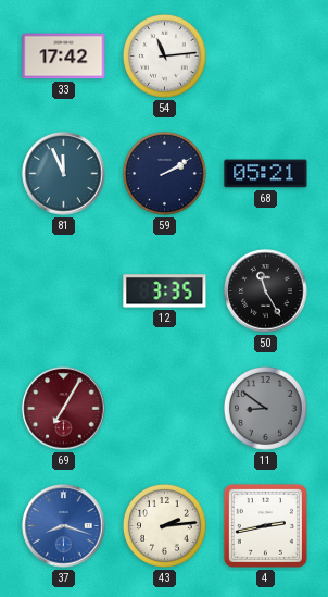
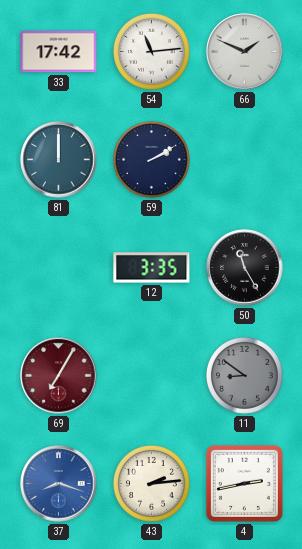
66: none -> 1:49 (245, 52)
81: 11:56 -> 12:00 (59, 160)
68: 05:21 -> none (266, 174)
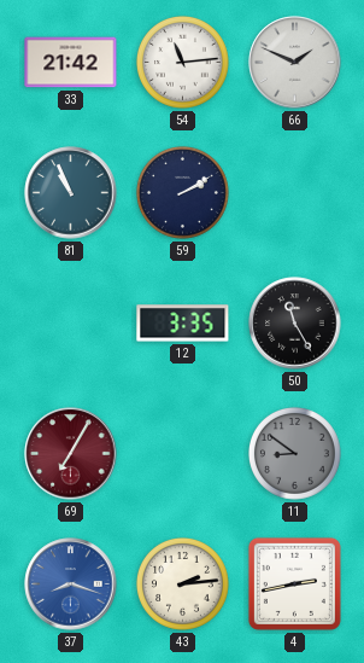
33: 17:42 -> 21:42 (71, 63)
81: 12:00 -> 10:56 (71, 193)
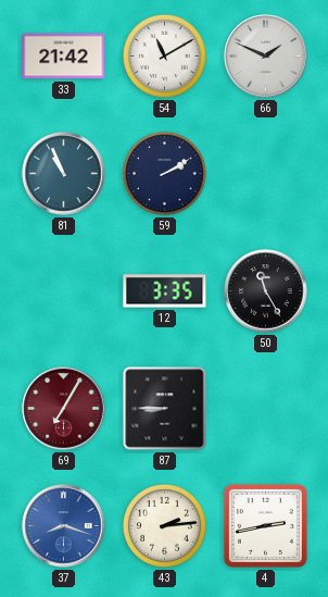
54: 11:14 -> 11:10 (165, 57)
87: none -> 8:45 (165, 409)
11: 8:51 -> none (295, 454)
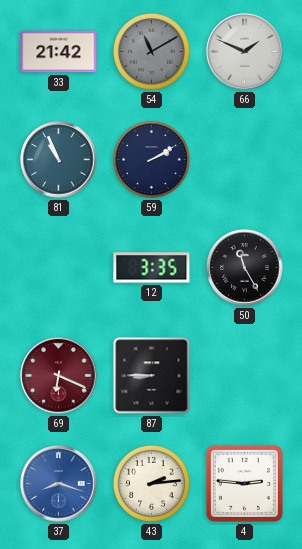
54 dial: white -> grey (152, 52)
69: 7:05 -> 6:19 (59, 376)
4: 2:43 -> 2:46 (244, 483)
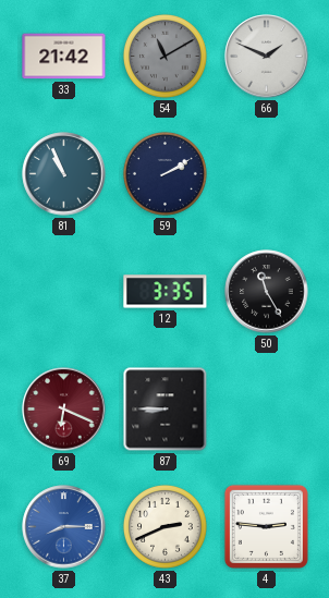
37: 8:18 -> 8:15 (64, 527)
43: 2:14 -> 2:41 (166, 527)
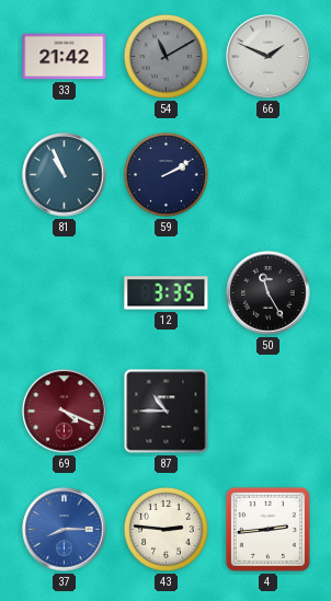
69: 6:19 -> 4:19 (65, 412)
87: 8:45 -> 10:45 (167, 412)
43: 2:41 -> 2:46 (167, 530)
4: 2:46 -> 2:44 (267, 529)
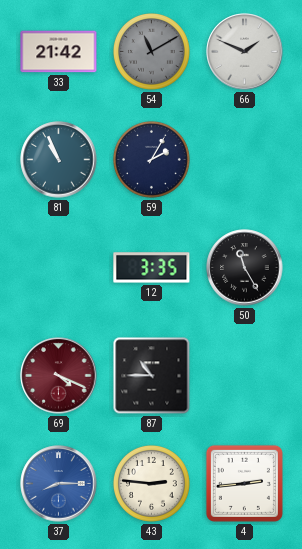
59: 2:10 -> 2:05 (152, 160)
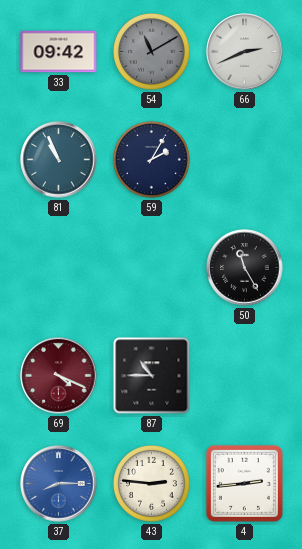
33: 21:42 -> 09:42 (59, 52)
66: 1:49 -> 2:41 (245, 52)
12: 3:35 -> none (152, 268)
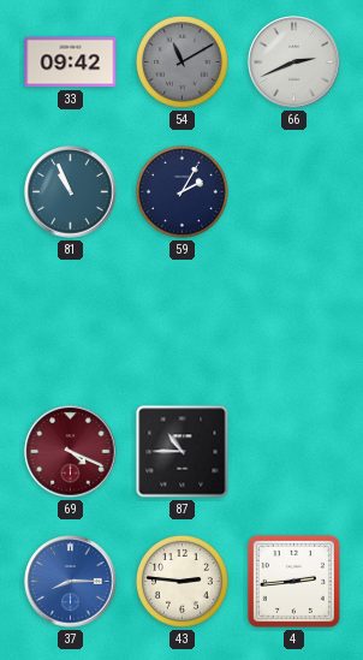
50: 11:25 -> none (245, 268)
